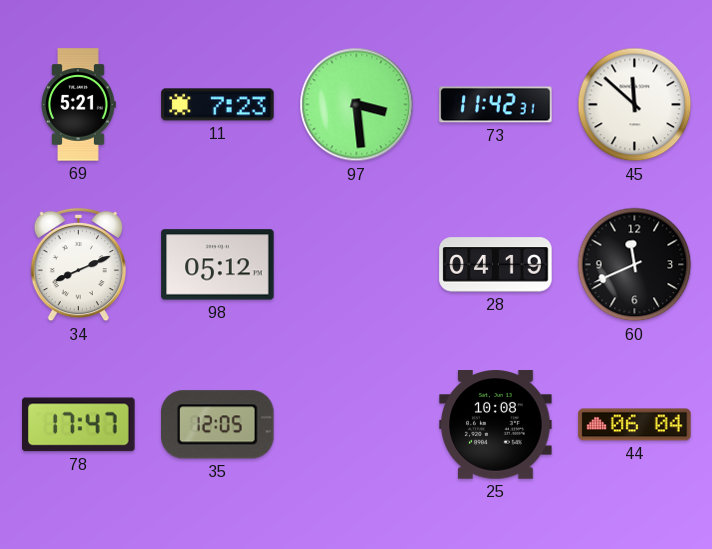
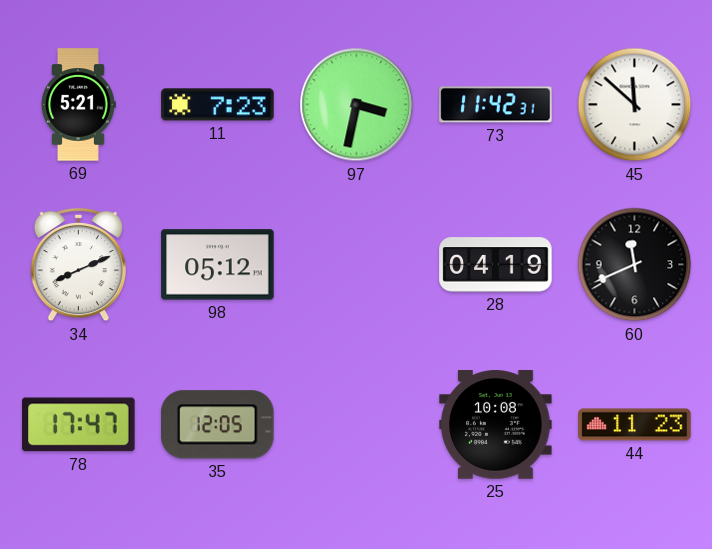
97: 3:29 -> 3:32 (357, 105)
44: 06:04 -> 11:23 (635, 425)
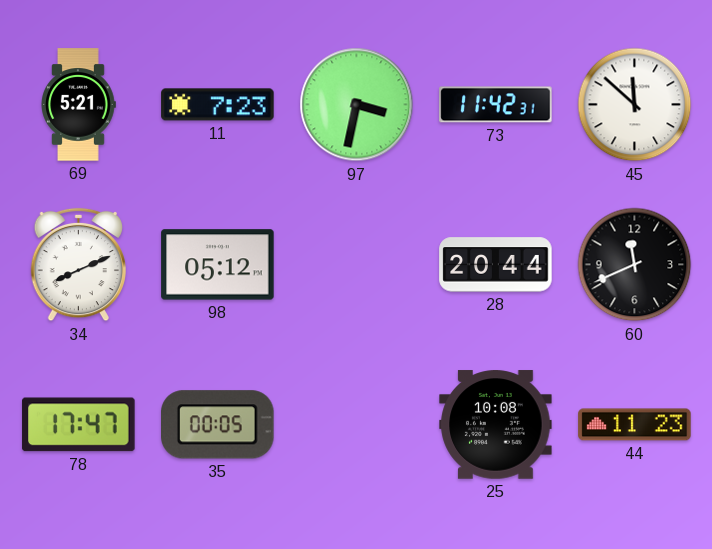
28: 04:19 -> 20:44 (496, 265)
35: 12:05 -> 00:05 (218, 425)
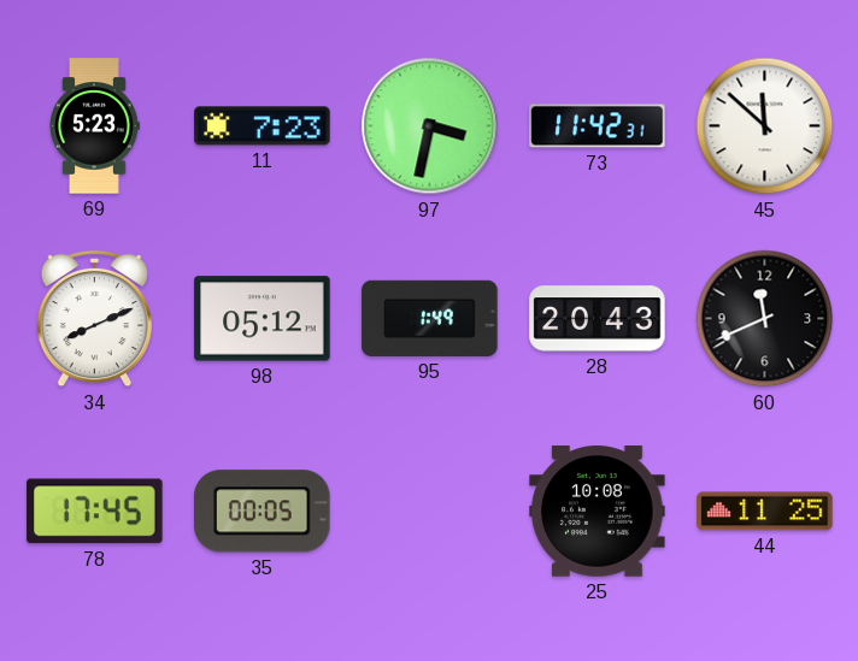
69: 5:21 -> 5:23 (94, 126)
95: none -> 1:49 (430, 318)
28: 20:44 -> 20:43 (598, 319)
78: 17:47 -> 17:45 (95, 512)
44: 11:23 -> 11:25 (765, 512)
